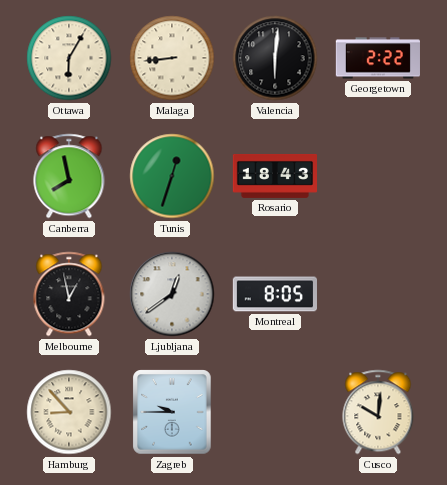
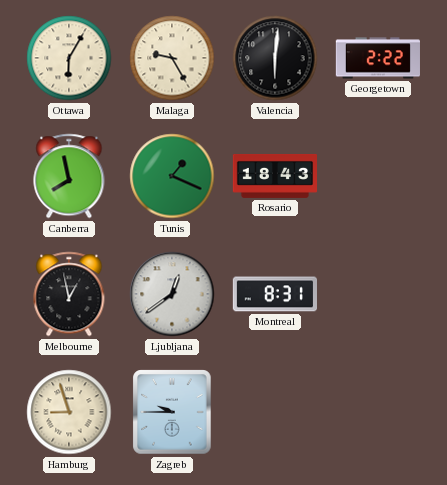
Malaga: 8:44 -> 9:25 (172, 58)
Tunis: 12:33 -> 1:19 (172, 176)
Montreal: 8:05 -> 8:31 (274, 294)
Hamburg: 8:53 -> 8:57 (69, 412)
Cusco: 10:01 -> none (378, 412)
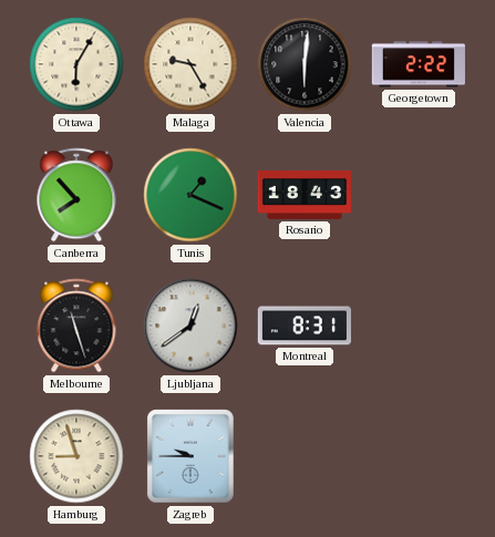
Canberra: 7:58 -> 7:53 (76, 195)
Melbourne: 12:58 -> 11:27 (76, 326)
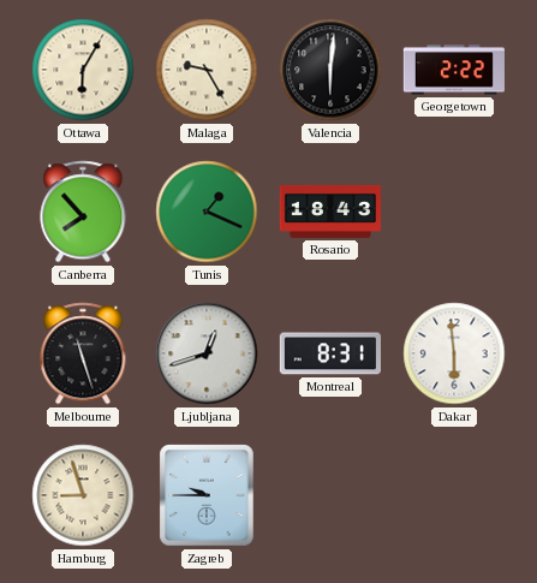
Ljubljana: 12:39 -> 12:42 (207, 353)
Dakar: none -> 5:59 (454, 353)
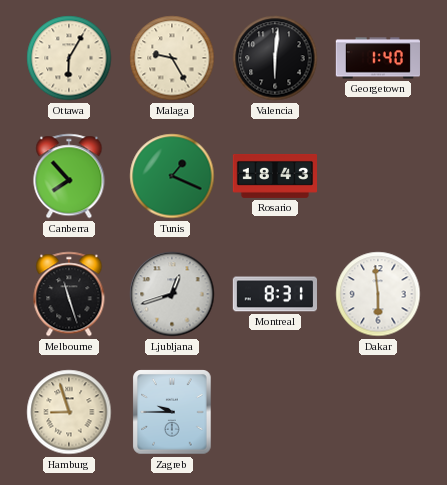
Georgetown: 2:22 -> 1:40 (377, 58)
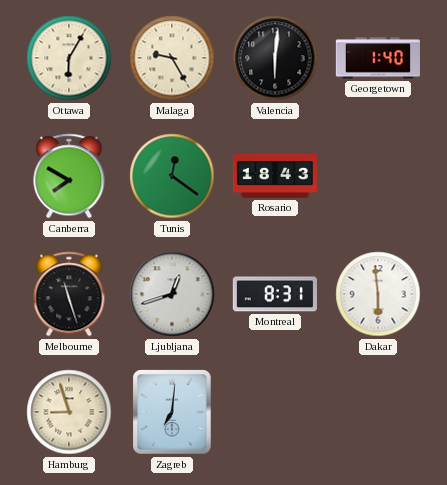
Canberra: 7:53 -> 7:50 (69, 176)
Tunis: 1:19 -> 12:21 (172, 176)
Zagreb: 9:45 -> 7:01 (172, 412)
